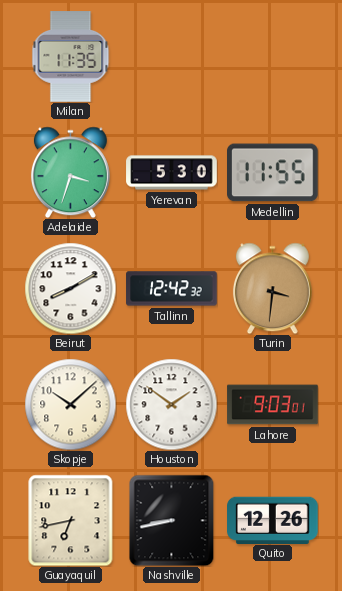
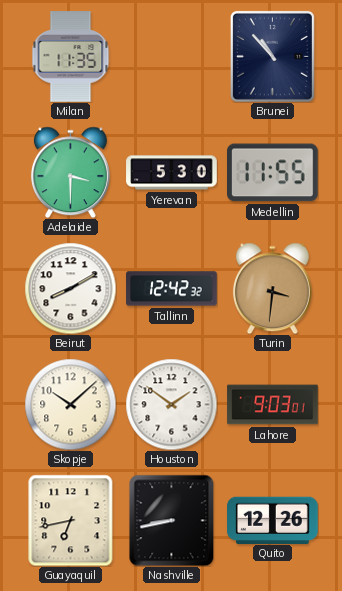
Brunei: none -> 10:53 (272, 56)
Adelaide: 3:33 -> 3:30 (70, 172)
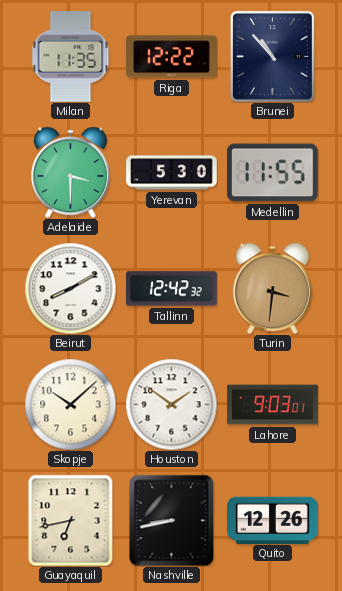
Riga: none -> 12:22 (172, 57)
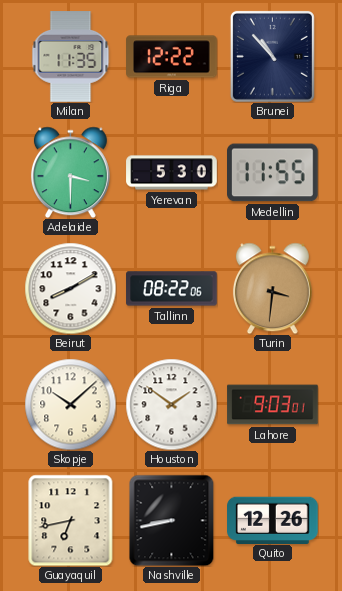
Tallinn: 12:42 -> 08:22 (172, 289)
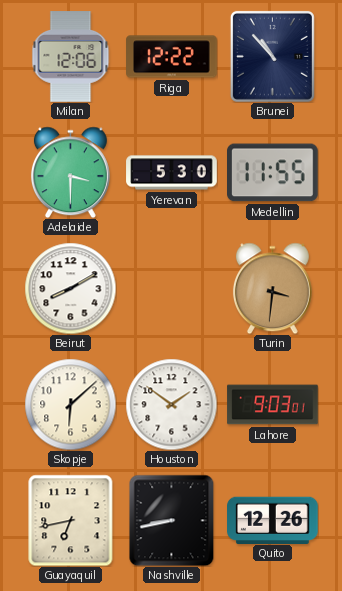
Milan: 11:35 -> 12:06 (71, 57)
Tallinn: 08:22 -> none (172, 289)
Skopje: 10:08 -> 6:08 (70, 404)
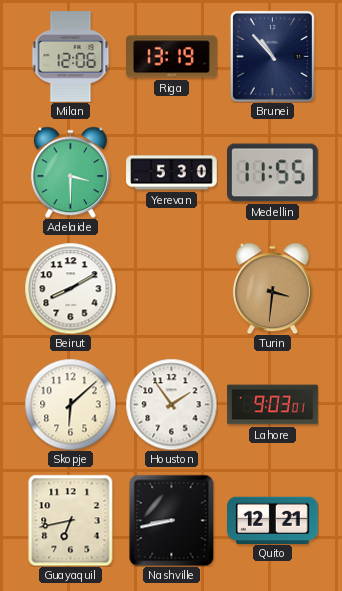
Riga: 12:22 -> 13:19 (172, 57)
Houston: 1:51 -> 1:54 (171, 404)
Quito: 12:26 -> 12:21 (273, 520)
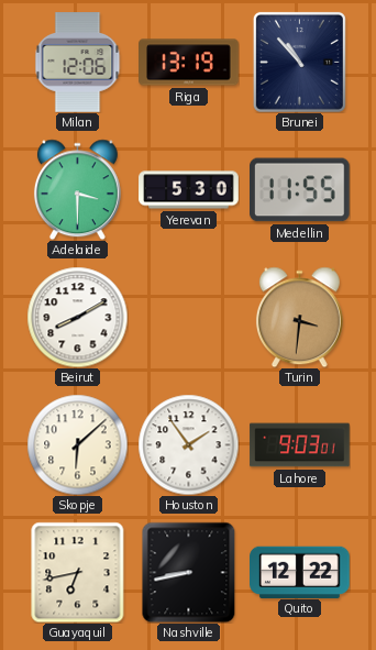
Quito: 12:21 -> 12:22 (300, 572)
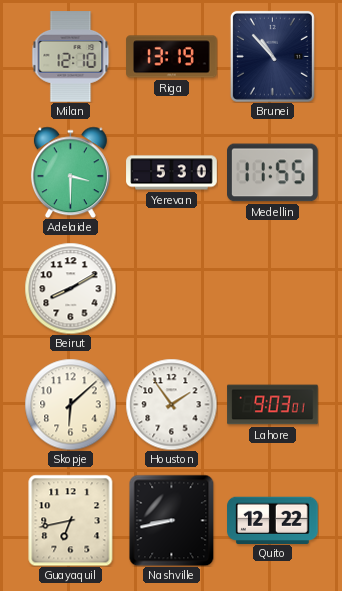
Milan: 12:06 -> 12:10 (71, 57)
Turin: 3:31 -> none (299, 317)
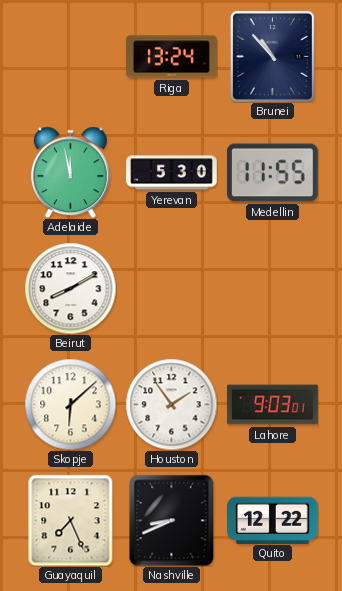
Milan: 12:10 -> none (71, 57)
Riga: 13:19 -> 13:24 (172, 57)
Adelaide: 3:30 -> 11:58 (70, 172)
Guayaquil: 6:43 -> 7:26 (71, 520)
Nashville: 8:43 -> 8:41 (172, 520)
